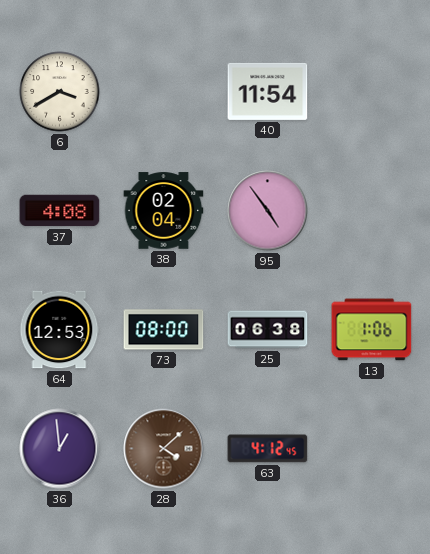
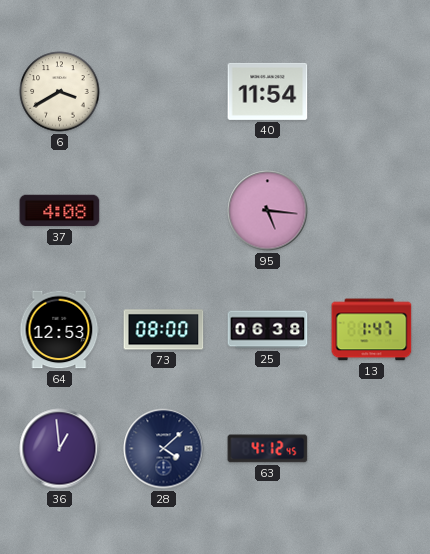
38: 02:04 -> none (164, 211)
95: 4:54 -> 5:16 (268, 211)
13: 1:06 -> 1:47 (372, 330)
28 dial: brown -> navy (164, 449)
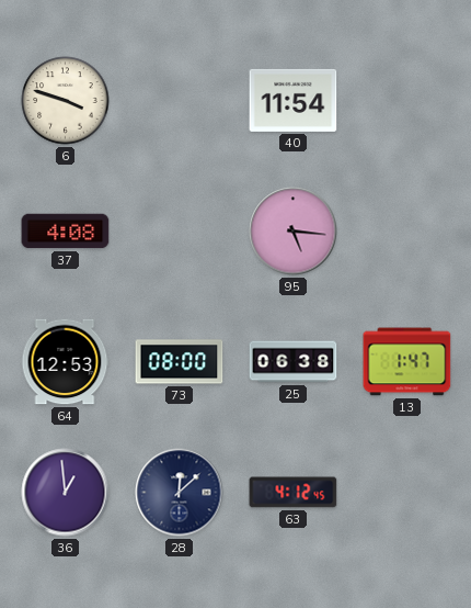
6: 3:40 -> 3:48 (66, 101)
28: 4:08 -> 12:08 (180, 493)
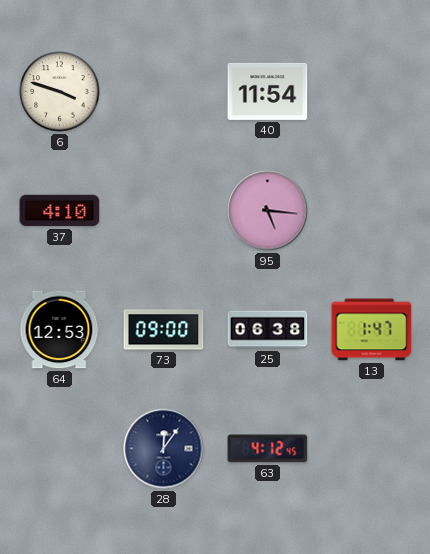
37: 4:08 -> 4:10 (60, 211)
73: 08:00 -> 09:00 (164, 330)
36: 12:59 -> none (66, 493)
28: 12:08 -> 12:06 (164, 449)
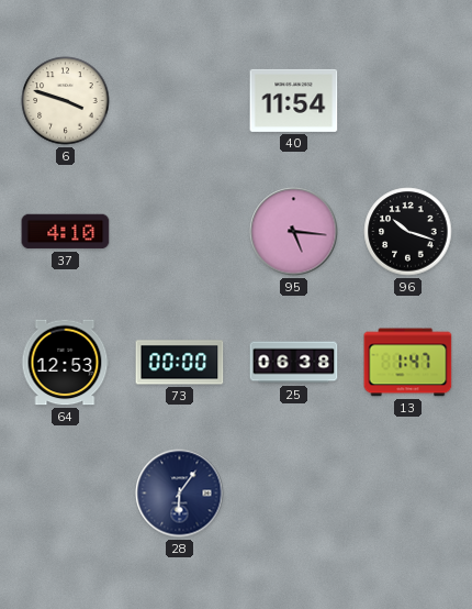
96: none -> 10:18 (408, 232)
73: 09:00 -> 00:00 (180, 363)
28: 12:06 -> 6:06 (180, 494)
63: 4:12 -> none (268, 449)
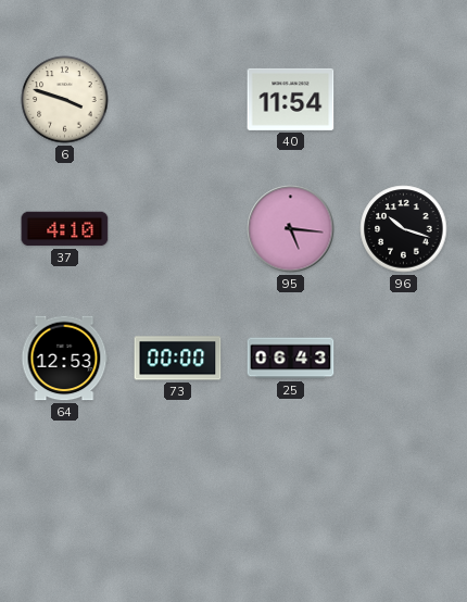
25: 06:38 -> 06:43 (291, 359)
13: 1:47 -> none (408, 363)
28: 6:06 -> none (180, 494)
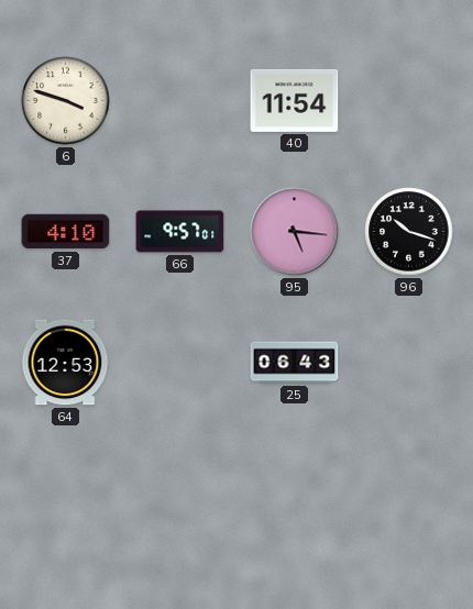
66: none -> 9:57 (180, 232)
73: 00:00 -> none (178, 359)
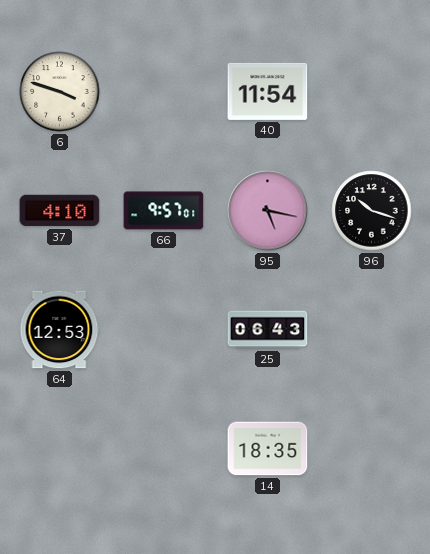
95: 5:16 -> 5:17 (268, 211)
14: none -> 18:35 (268, 449)
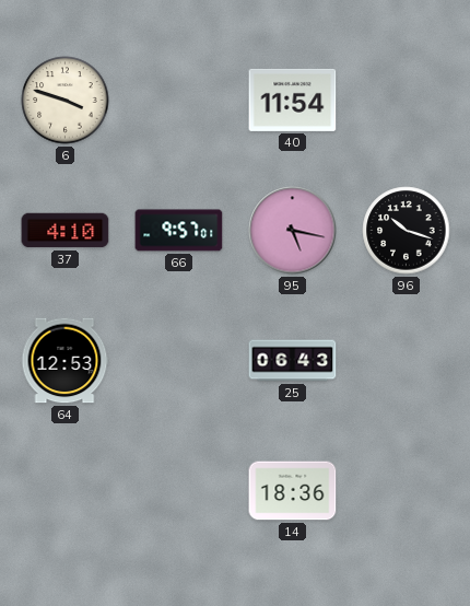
14: 18:35 -> 18:36 (293, 491)
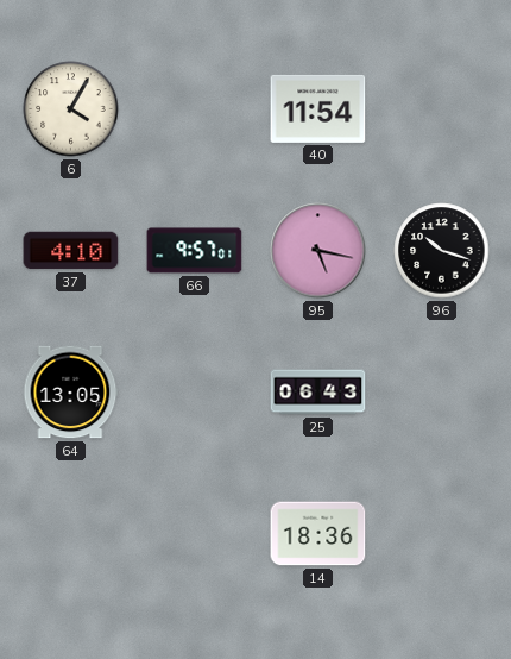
6: 3:48 -> 4:05 (71, 109)
64: 12:53 -> 13:05 (70, 393)
